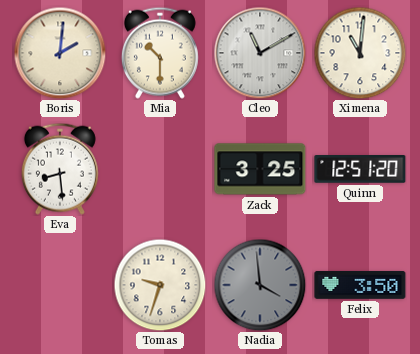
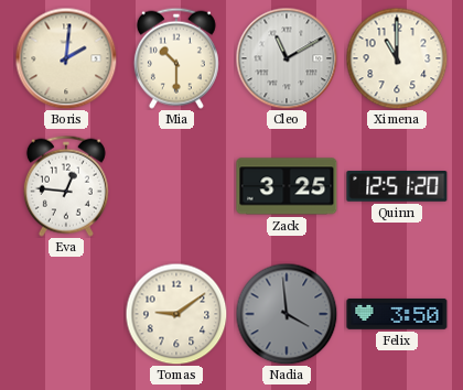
Ximena: 11:01 -> 11:00 (397, 58)
Eva: 8:29 -> 12:46 (66, 186)
Tomas: 9:33 -> 9:09 (176, 314)
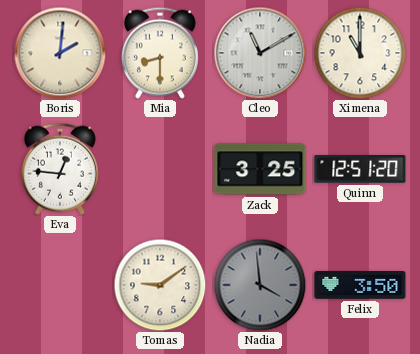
Mia: 10:30 -> 8:30 (160, 53)
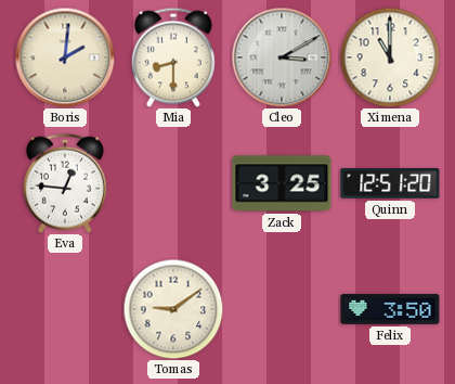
Cleo: 11:10 -> 3:10 (282, 57)
Nadia: 3:59 -> none (260, 285)
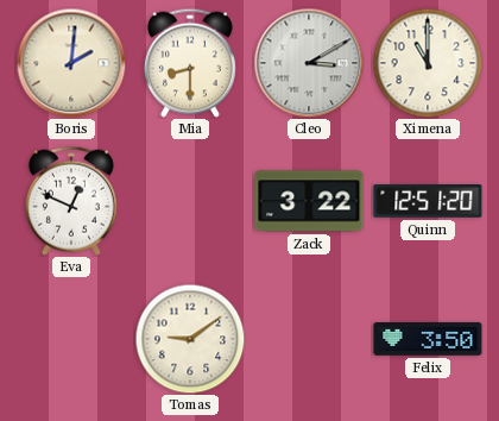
Eva: 12:46 -> 12:49 (71, 201)
Zack: 3:25 -> 3:22 (309, 201)
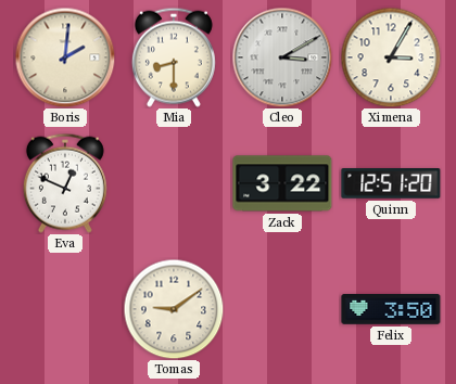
Ximena: 11:00 -> 3:05 (391, 57)
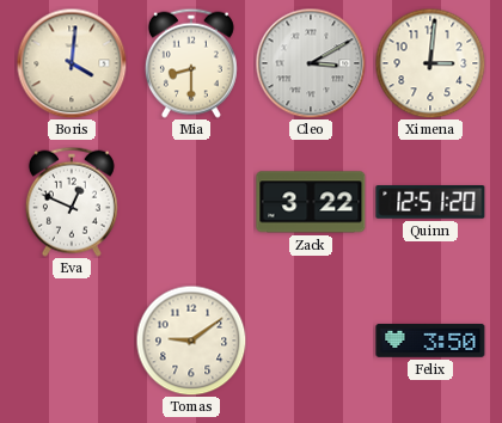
Boris: 2:01 -> 4:01 (72, 63)
Ximena: 3:05 -> 3:01 (430, 63)
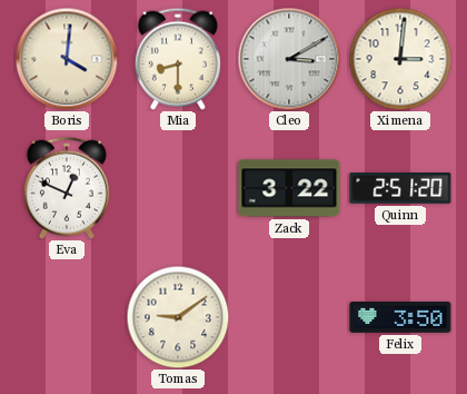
Quinn: 12:51 -> 2:51 (400, 188)
